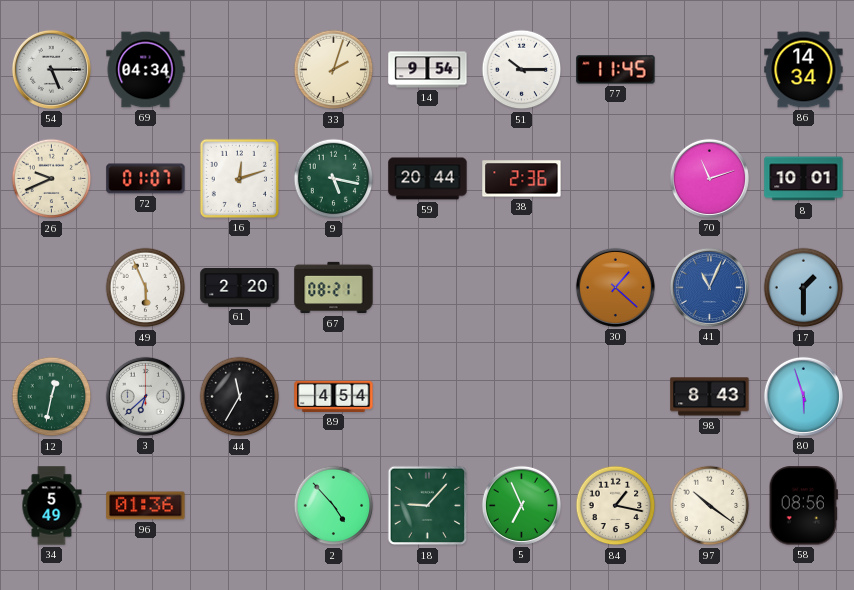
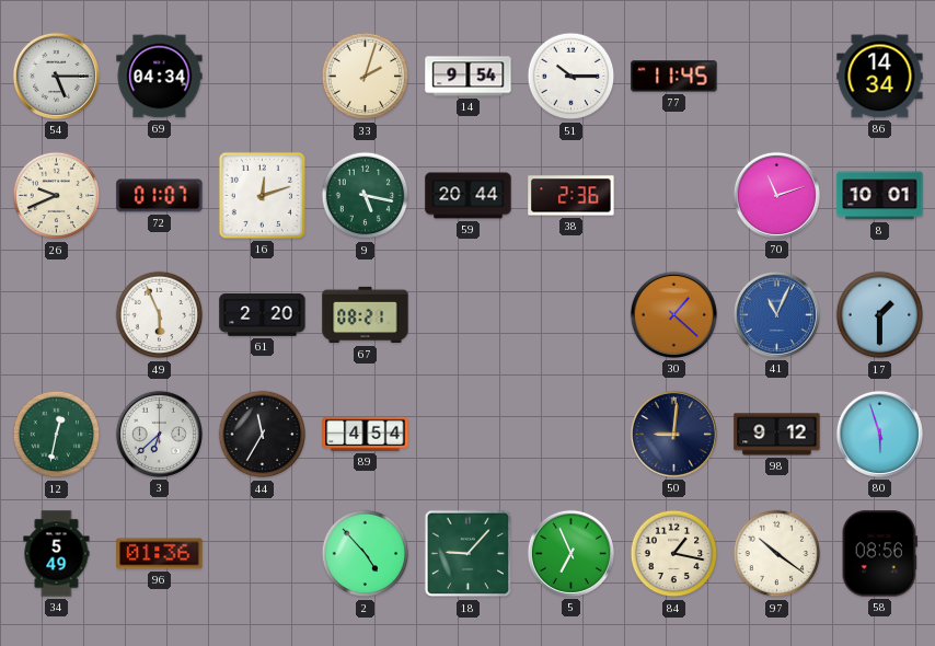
50: none -> 9:01 (673, 434)
98: 8:43 -> 9:12 (777, 435)
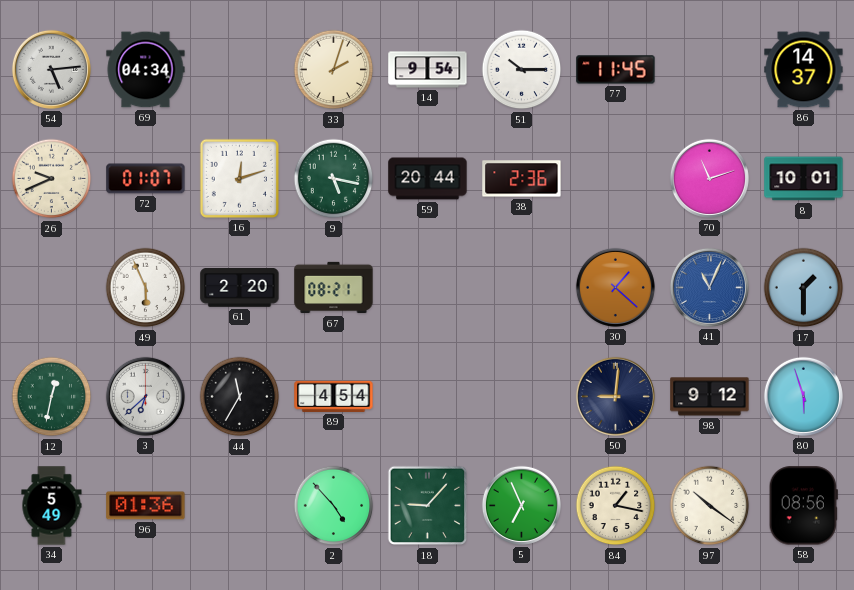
54: 5:15 -> 5:14 (51, 69)
86: 14:34 -> 14:37 (804, 70)
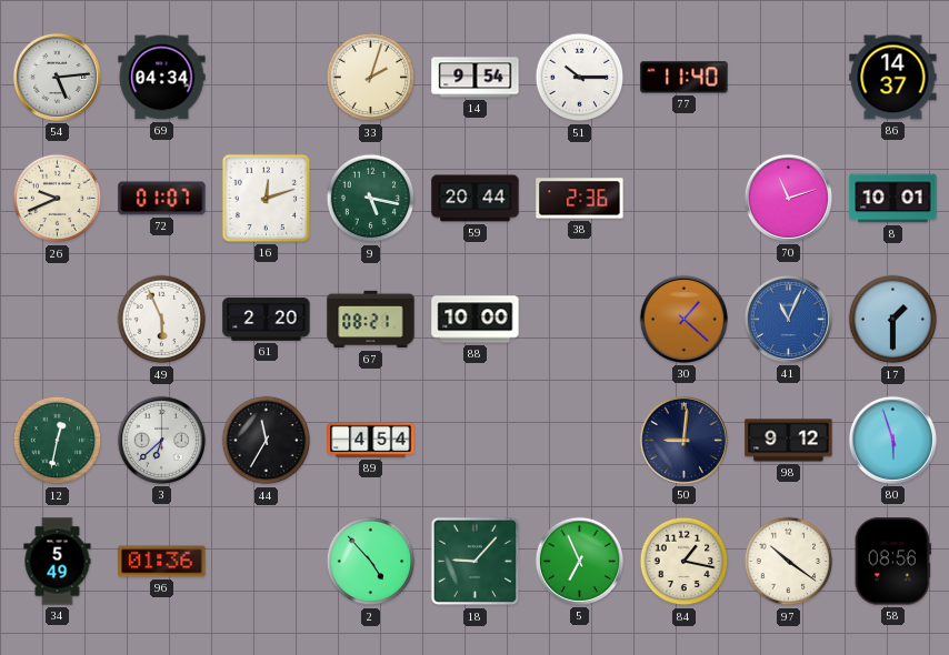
77: 11:45 -> 11:40 (685, 78)
88: none -> 10:00 (476, 320)
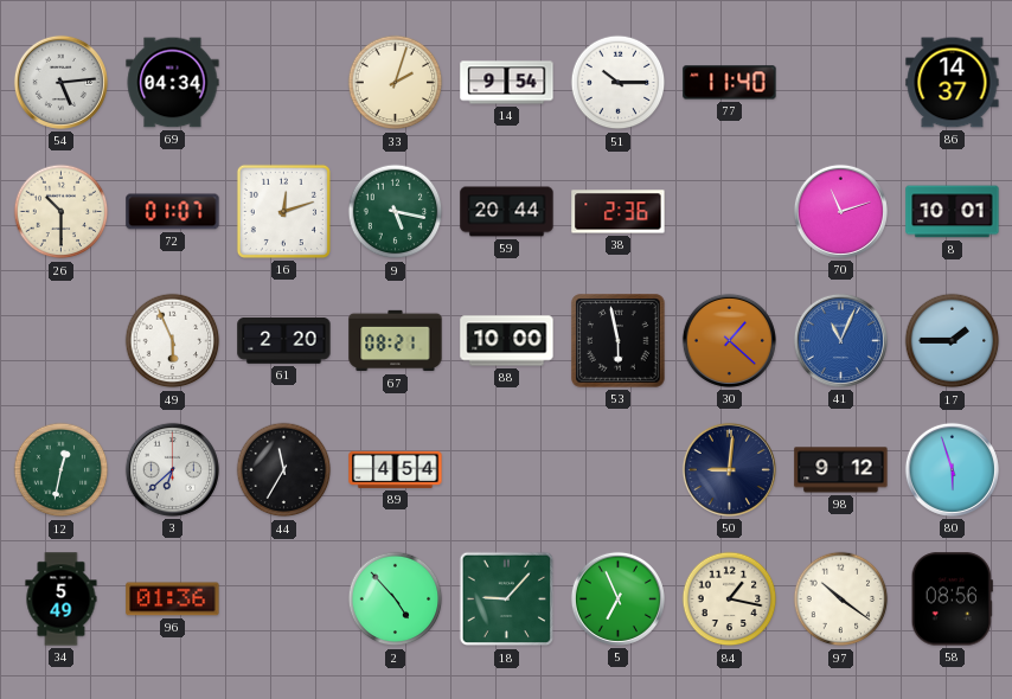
26: 9:41 -> 10:30 (62, 212)
53: none -> 5:58 (619, 341)
17: 1:30 -> 1:45 (953, 341)
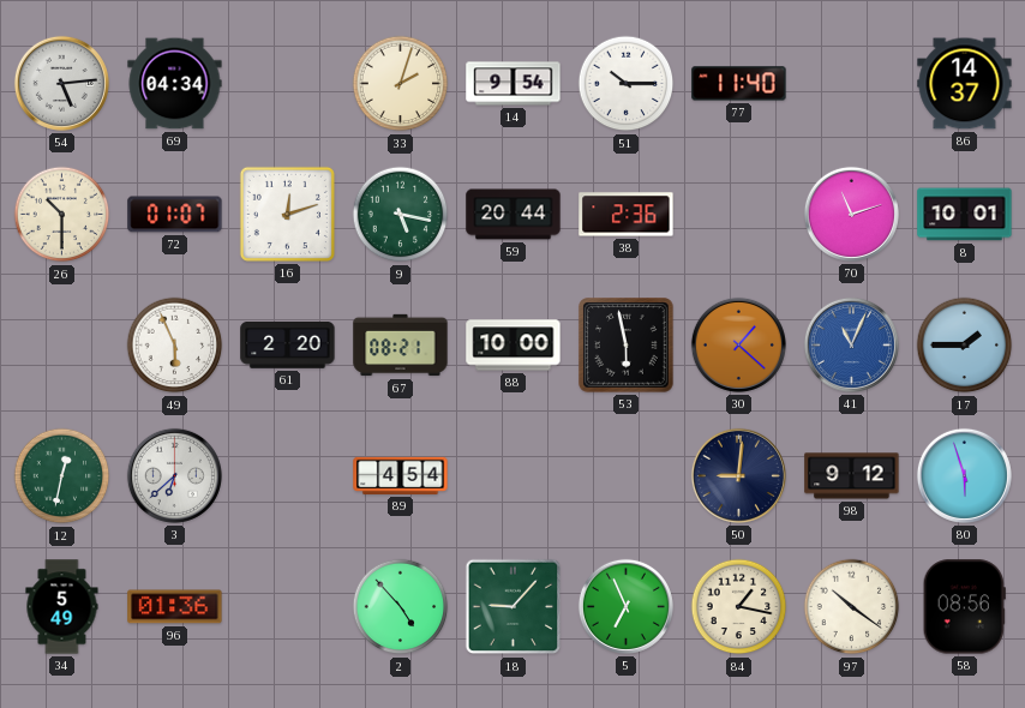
44: 11:35 -> none (284, 470)
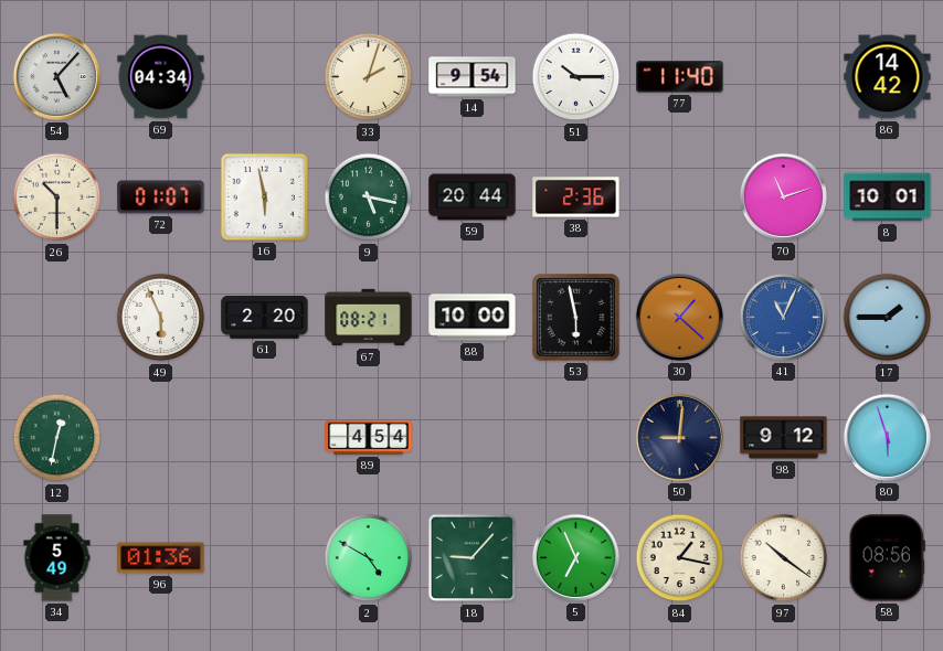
54: 5:14 -> 5:07 (56, 76)
86: 14:37 -> 14:42 (888, 77)
16: 12:12 -> 5:58 (264, 196)
3: 6:38 -> none (174, 475)
2: 4:53 -> 4:50 (369, 558)
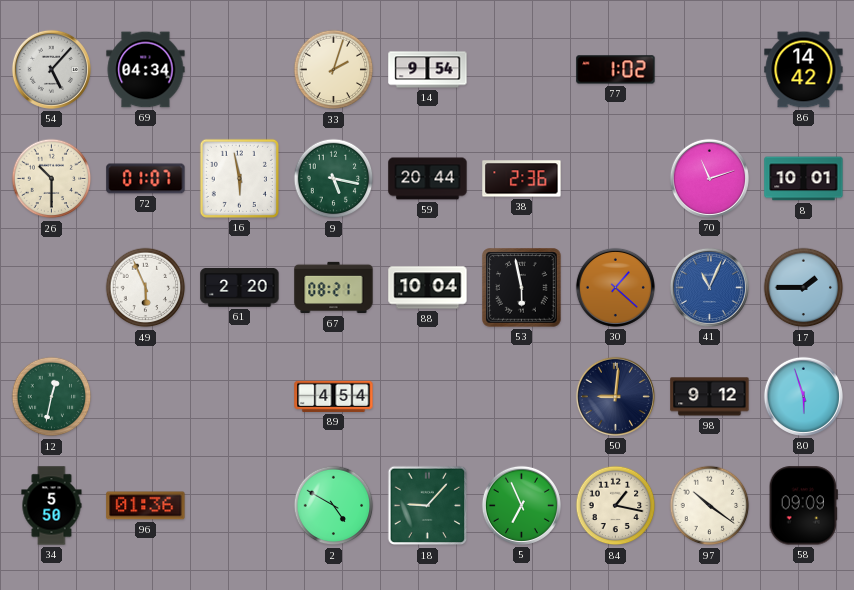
51: 10:15 -> none (576, 77)
77: 11:40 -> 1:02 (616, 70)
88: 10:00 -> 10:04 (428, 288)
34: 5:49 -> 5:50 (52, 506)
58: 08:56 -> 09:09 (803, 506)
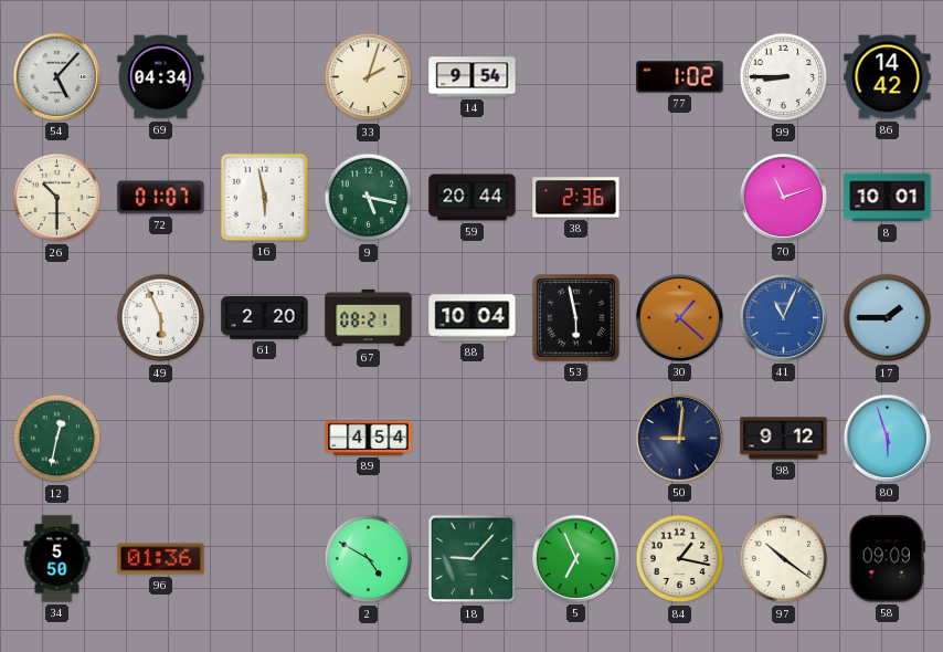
99: none -> 8:45 (784, 77)
